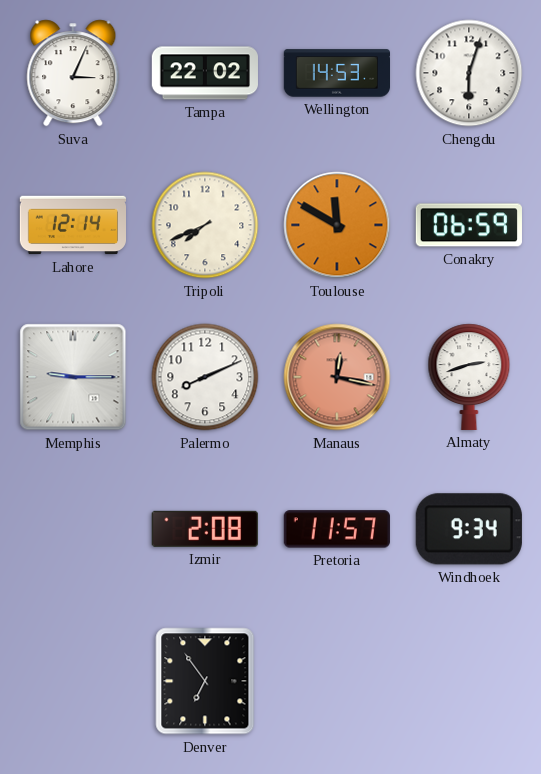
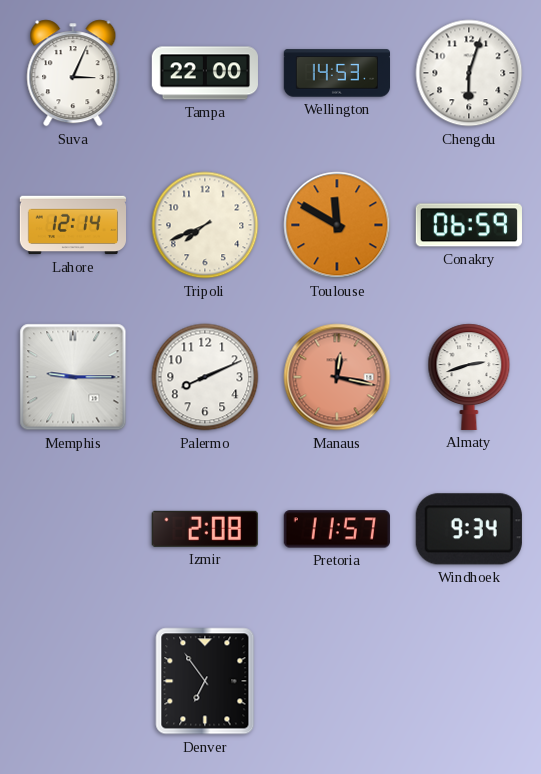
Tampa: 22:02 -> 22:00 (205, 73)
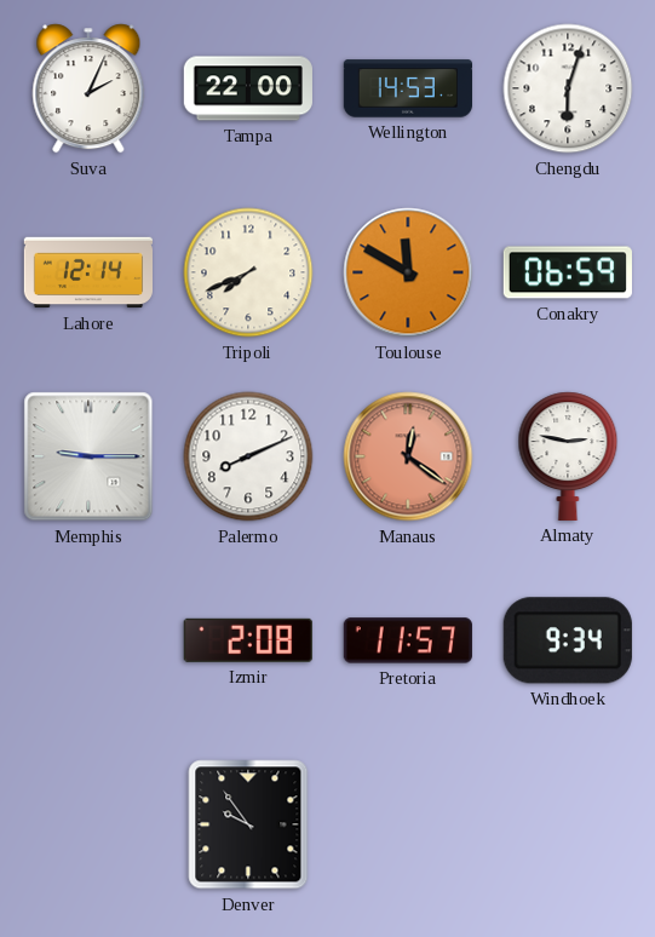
Suva: 3:04 -> 2:04 (88, 88)
Manaus: 12:17 -> 12:21 (408, 456)
Almaty: 2:42 -> 2:47 (568, 456)
Denver: 6:54 -> 9:54 (248, 824)
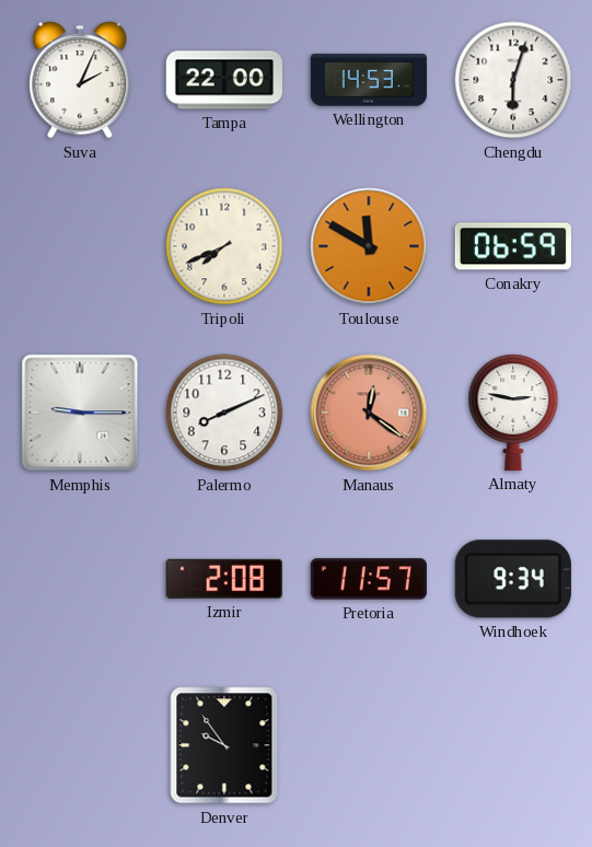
Lahore: 12:14 -> none (87, 272)
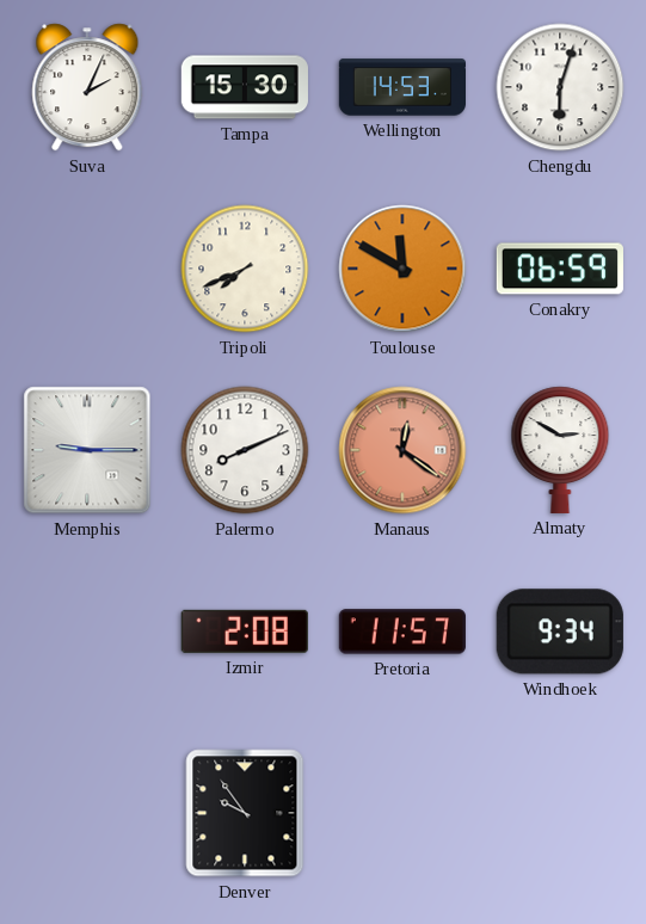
Tampa: 22:00 -> 15:30 (245, 87)
Almaty: 2:47 -> 2:50 (560, 450)
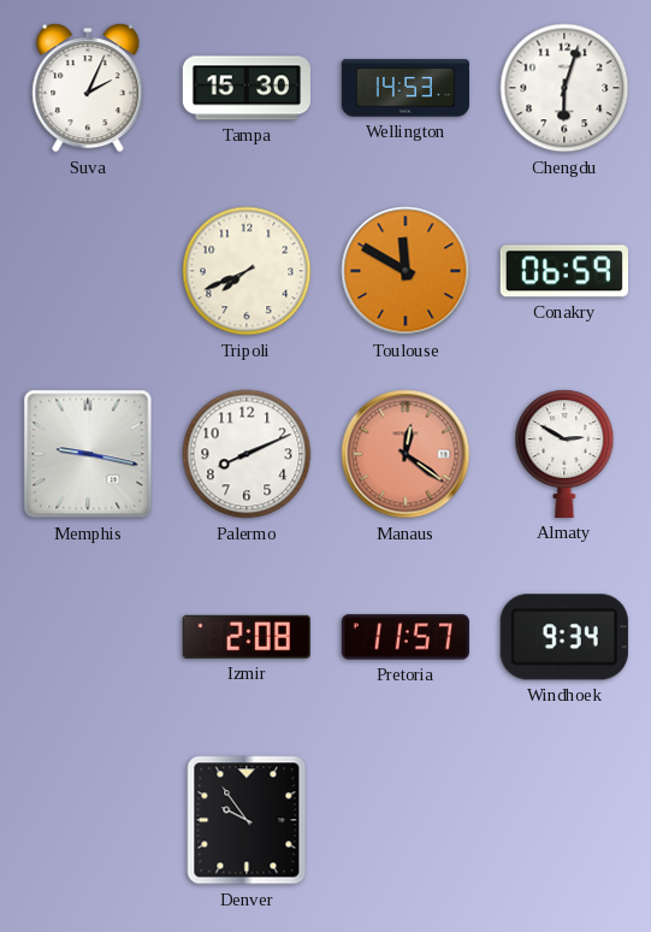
Memphis: 9:15 -> 9:17 (88, 454)
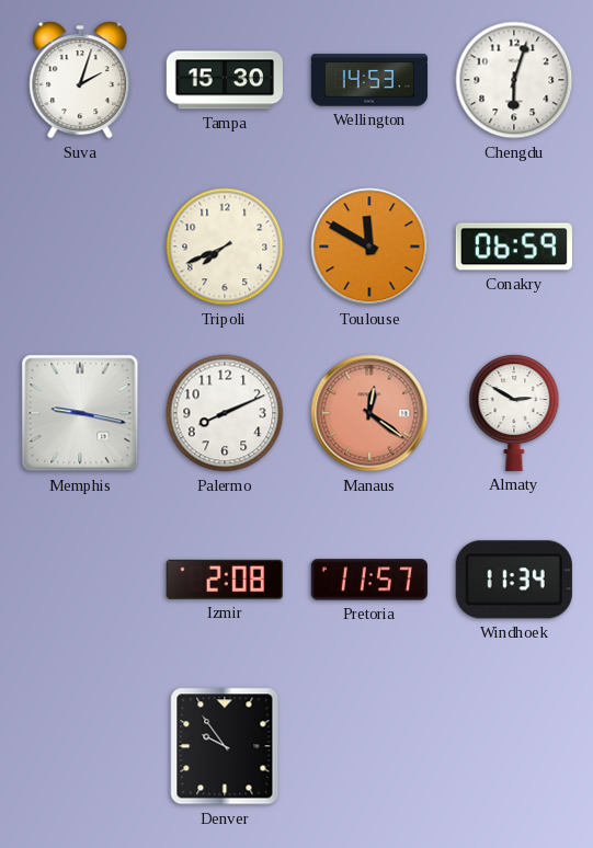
Suva: 2:04 -> 2:03 (80, 80)
Windhoek: 9:34 -> 11:34 (514, 580)
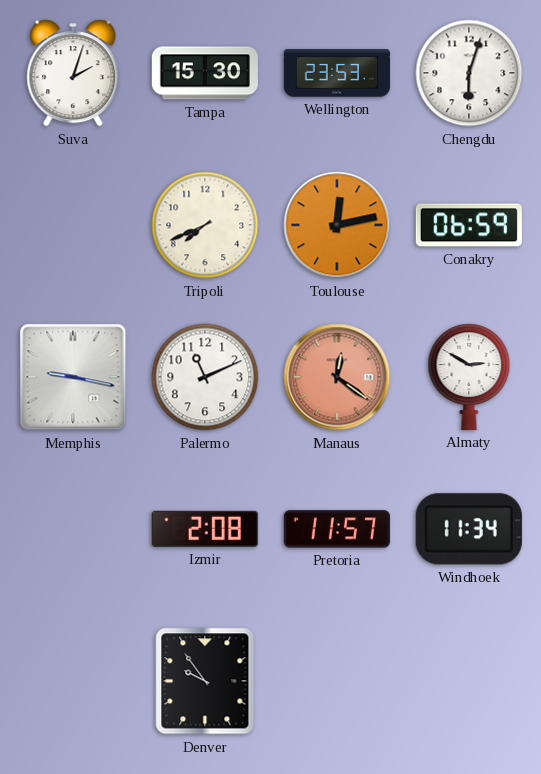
Wellington: 14:53 -> 23:53 (336, 73)
Toulouse: 11:50 -> 12:13 (337, 225)
Palermo: 8:11 -> 11:11 (205, 377)
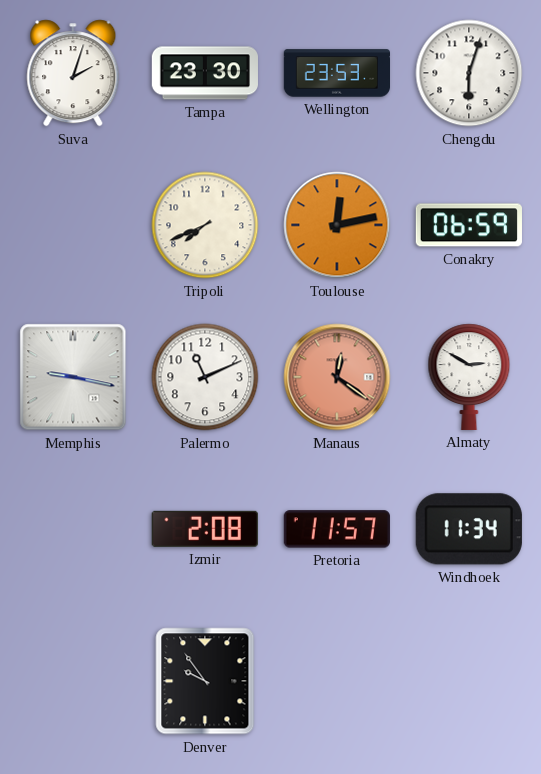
Tampa: 15:30 -> 23:30 (205, 73)
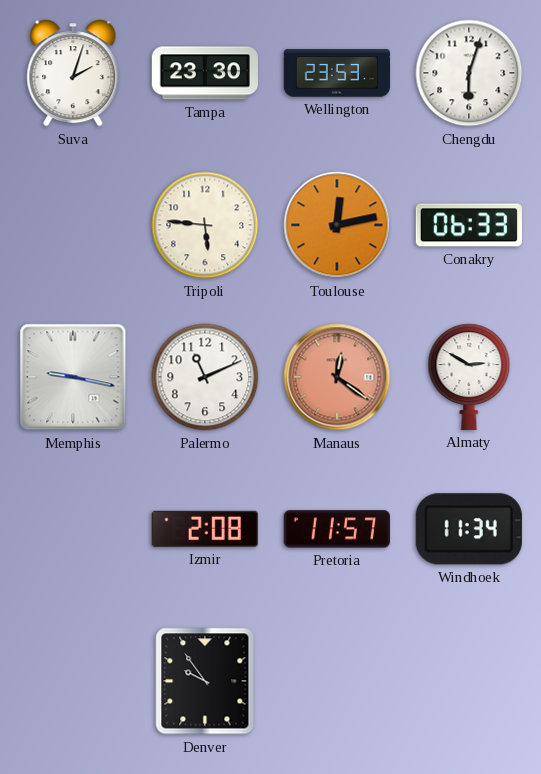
Tripoli: 7:41 -> 5:46 (205, 225)
Conakry: 06:59 -> 06:33 (469, 225)
